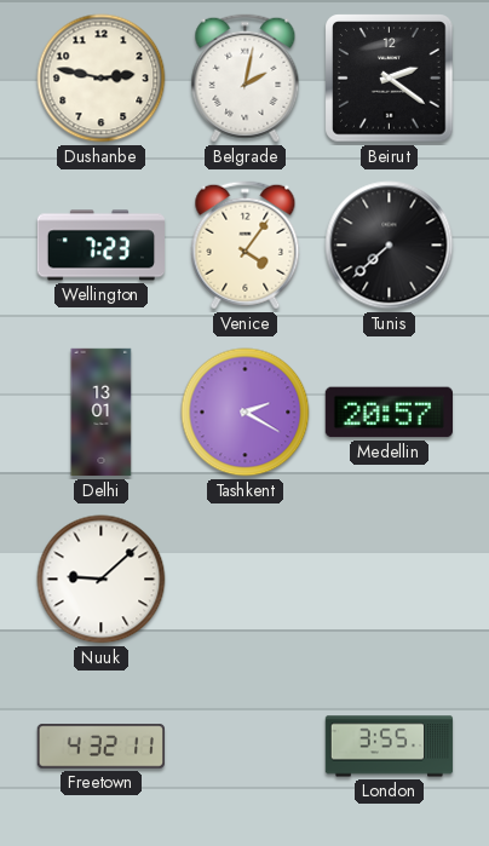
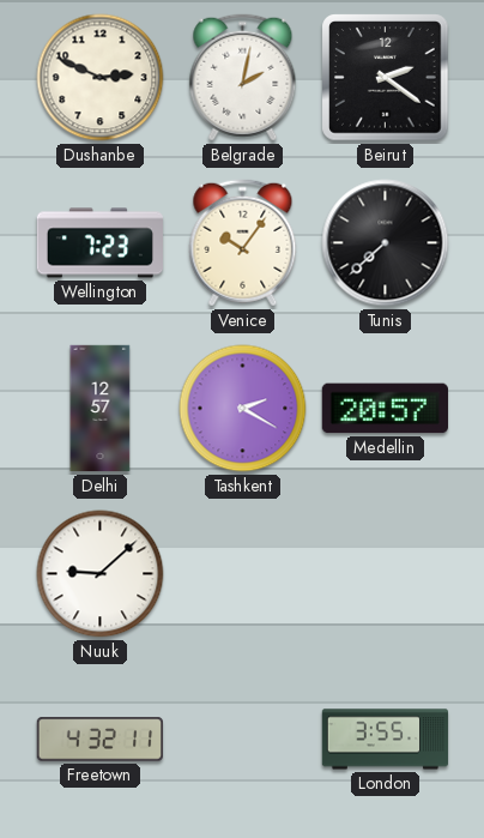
Dushanbe: 2:47 -> 2:49 (101, 78)
Venice: 4:06 -> 10:06 (243, 243)
Delhi: 13:01 -> 12:57 (101, 409)
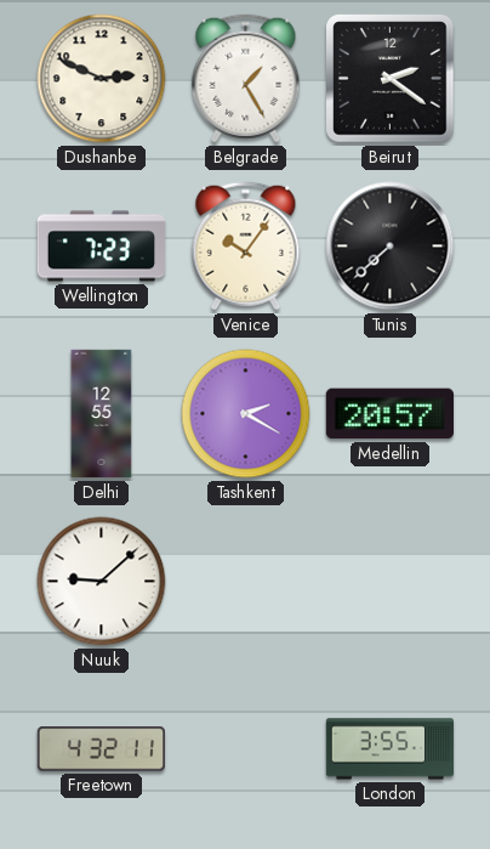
Belgrade: 2:02 -> 1:25 (246, 79)
Delhi: 12:57 -> 12:55 (102, 414)
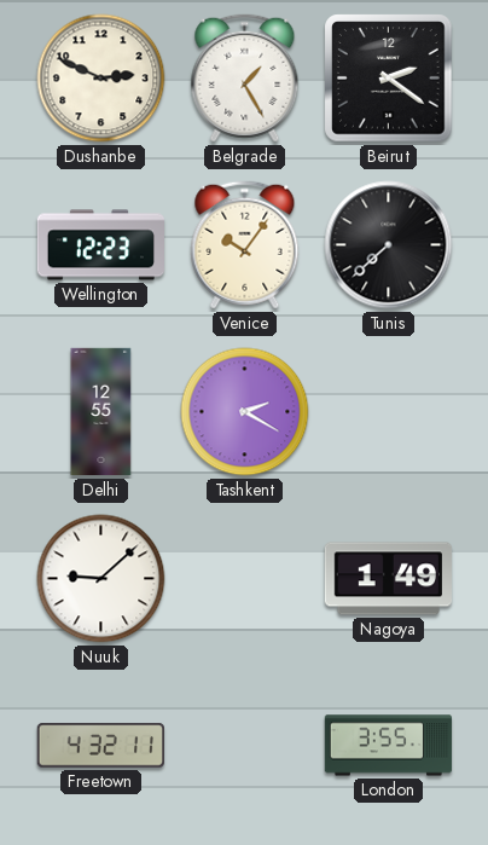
Wellington: 7:23 -> 12:23 (101, 245)
Medellin: 20:57 -> none (389, 414)
Nagoya: none -> 1:49 (388, 579)
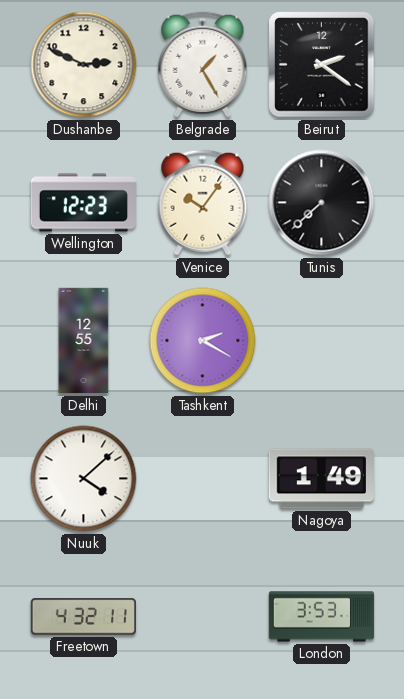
Nuuk: 9:08 -> 4:08 (84, 479)
London: 3:55 -> 3:53 (322, 617)
